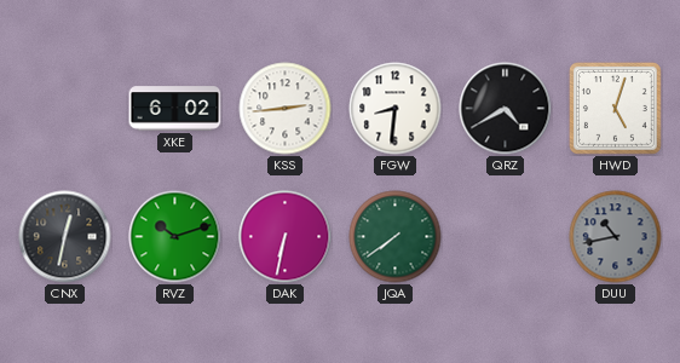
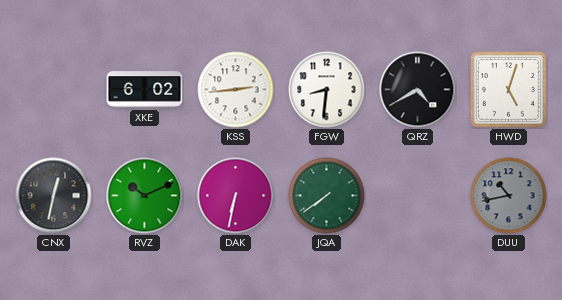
RVZ: 10:12 -> 10:11 (145, 196)
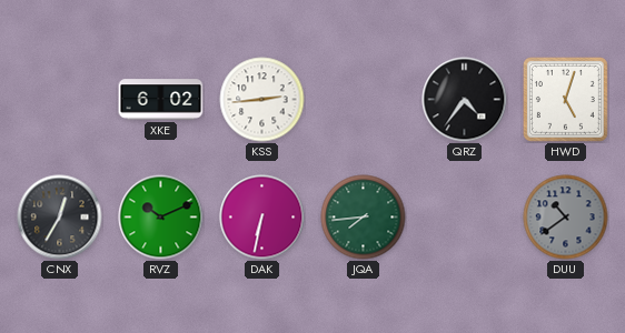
FGW: 8:31 -> none (327, 90)
QRZ: 4:40 -> 4:36 (465, 100)
CNX: 12:32 -> 12:35 (60, 218)
JQA: 7:39 -> 7:44 (364, 218)
DUU: 10:43 -> 10:39 (566, 218)
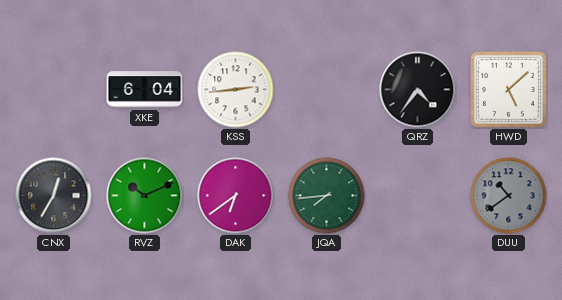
XKE: 6:02 -> 6:04 (145, 90)
HWD: 5:03 -> 5:08 (508, 89)
DAK: 6:32 -> 6:39 (236, 196)
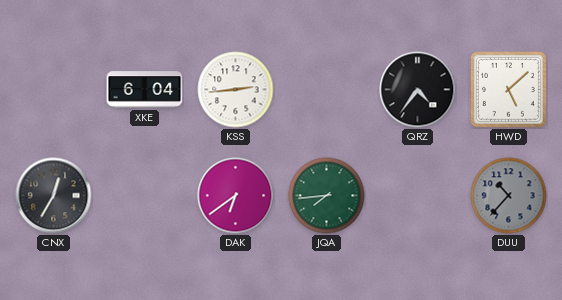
RVZ: 10:11 -> none (145, 196)
DUU: 10:39 -> 10:37 (509, 196)
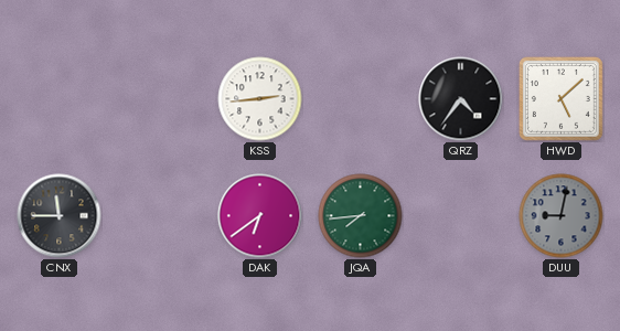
XKE: 6:04 -> none (145, 90)
CNX: 12:35 -> 11:45 (60, 216)
DUU: 10:37 -> 9:02 (562, 216)
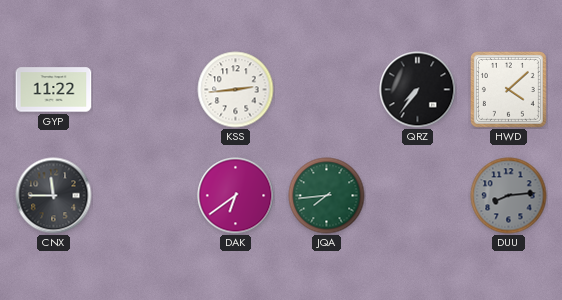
GYP: none -> 11:22 (54, 90)
QRZ: 4:36 -> 7:36 (418, 90)
HWD: 5:08 -> 4:08 (508, 89)
DUU: 9:02 -> 8:14 (509, 196)
